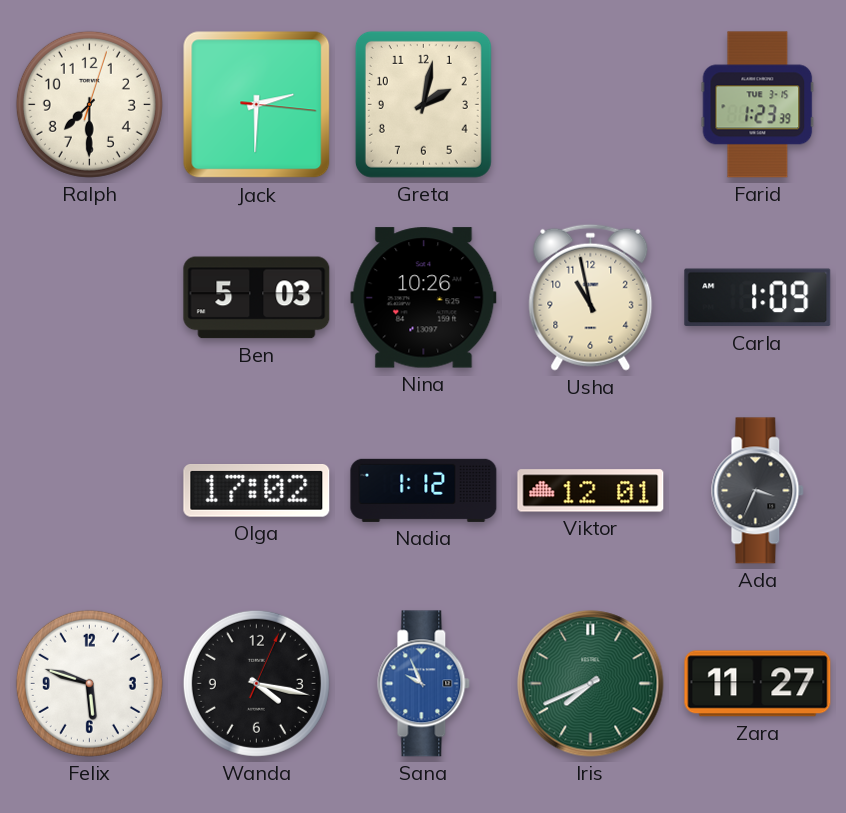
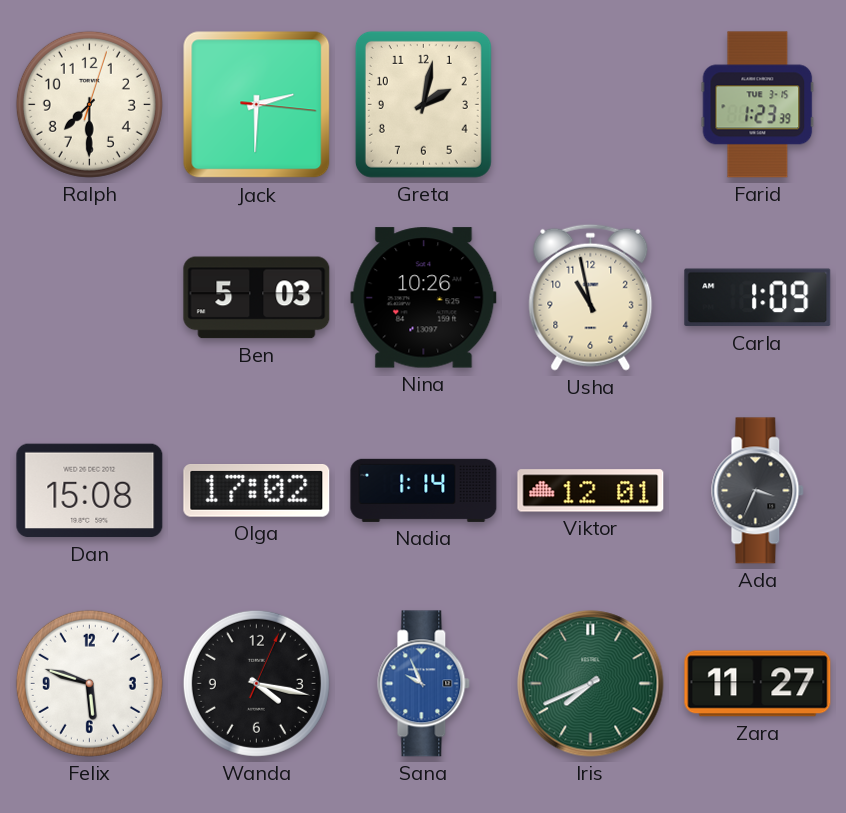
Dan: none -> 15:08 (90, 491)
Nadia: 1:12 -> 1:14 (424, 490)
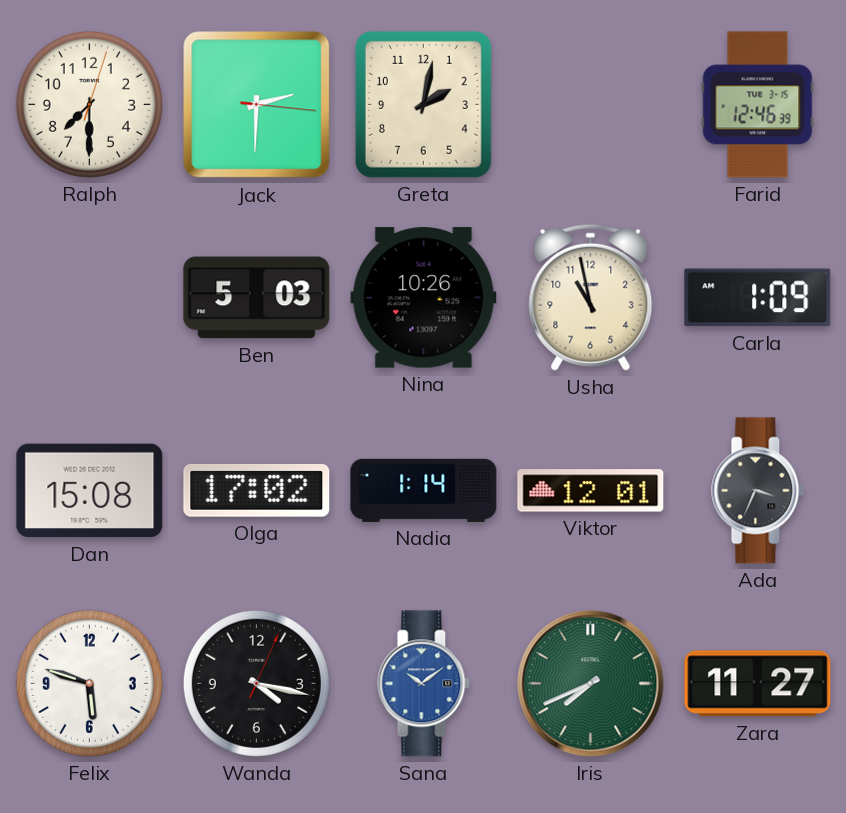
Farid: 1:23 -> 12:46 (758, 105)
Sana: 9:56 -> 10:09 (424, 684)
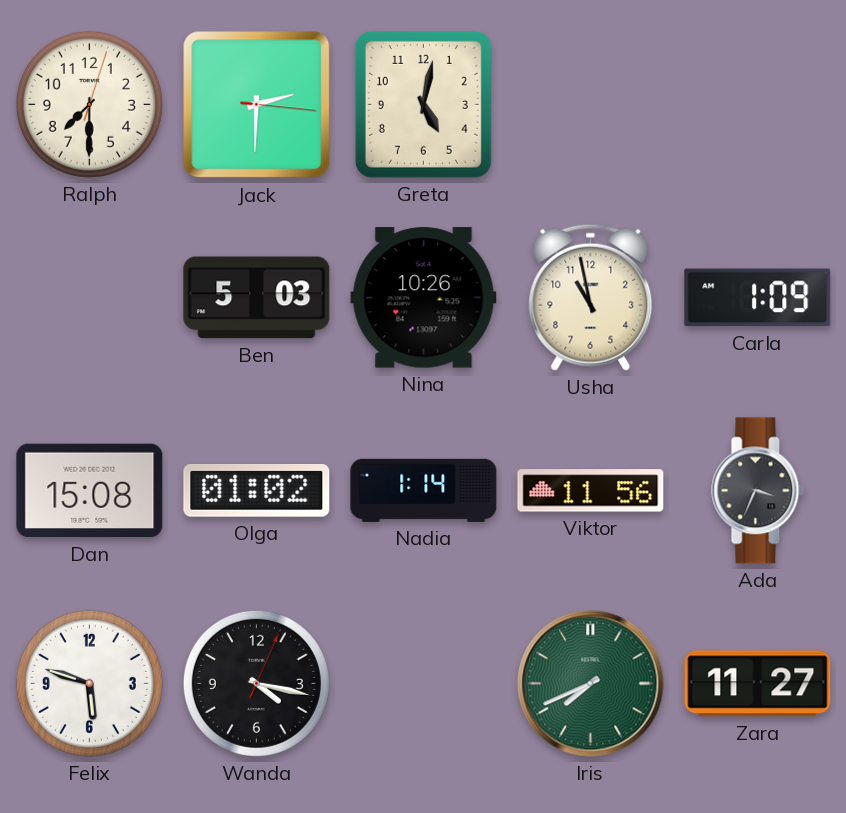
Greta: 2:02 -> 5:02 (423, 104)
Farid: 12:46 -> none (758, 105)
Olga: 17:02 -> 01:02 (257, 491)
Viktor: 12:01 -> 11:56 (591, 491)
Sana: 10:09 -> none (424, 684)
